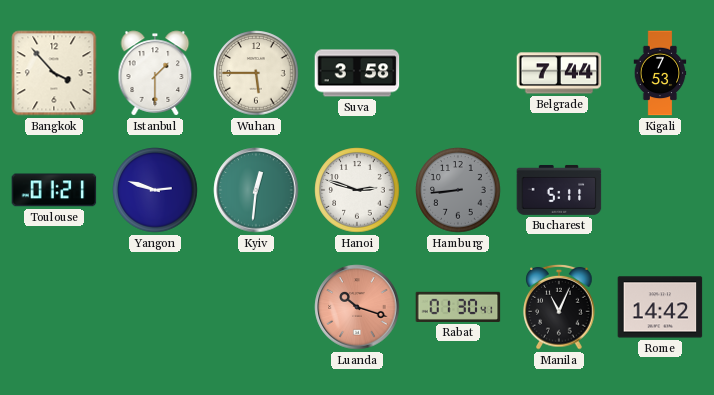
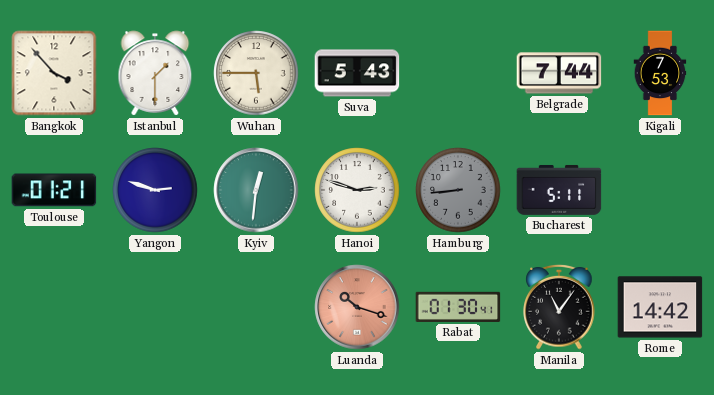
Suva: 3:58 -> 5:43 (357, 73)
Manila: 11:04 -> 11:06 (559, 307)
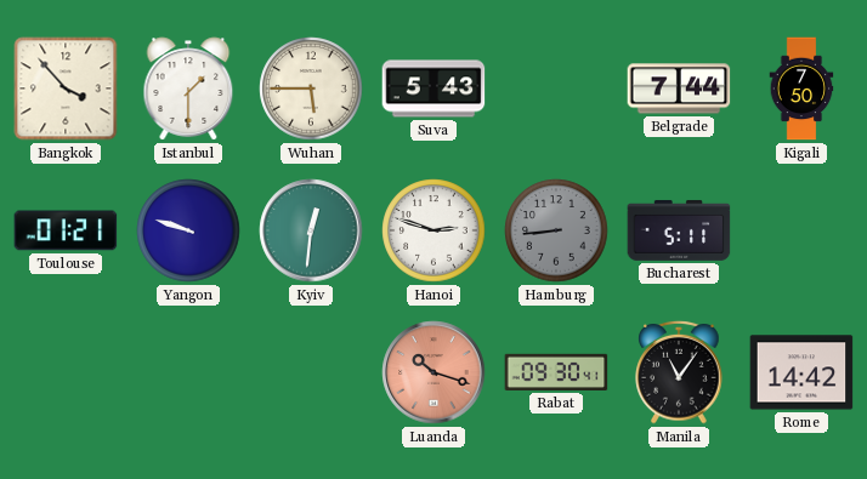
Kigali: 7:53 -> 7:50 (801, 89)
Yangon: 2:48 -> 9:48 (188, 230)
Rabat: 01:30 -> 09:30 (556, 372)
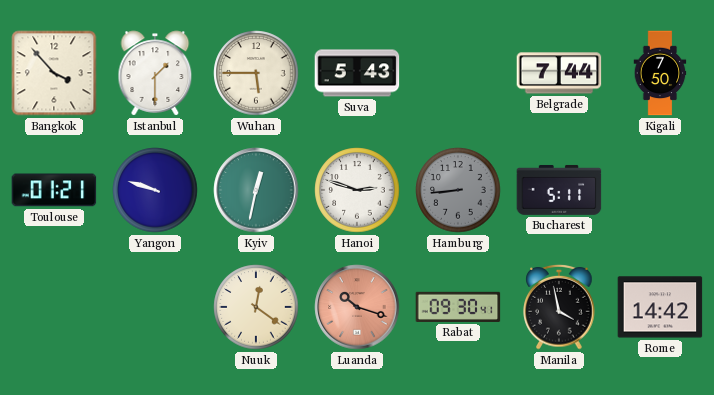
Kyiv: 12:31 -> 12:32 (256, 190)
Nuuk: none -> 12:21 (256, 307)
Manila: 11:06 -> 3:58 (559, 307)
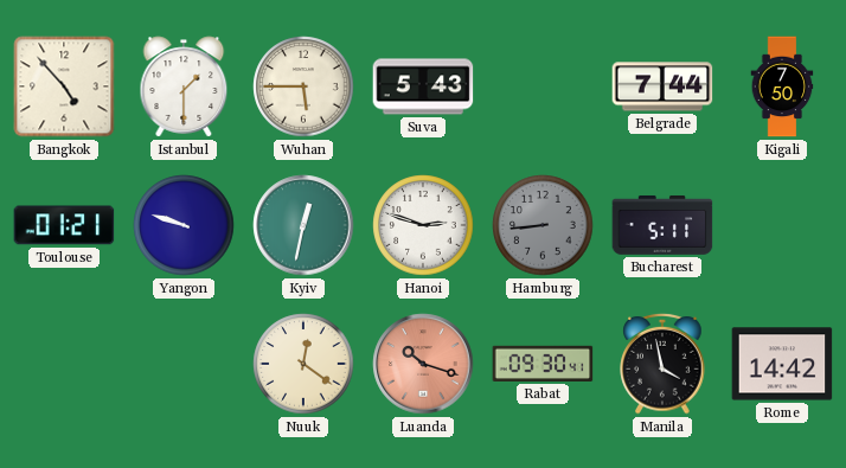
Bangkok: 3:53 -> 4:53 (64, 86)
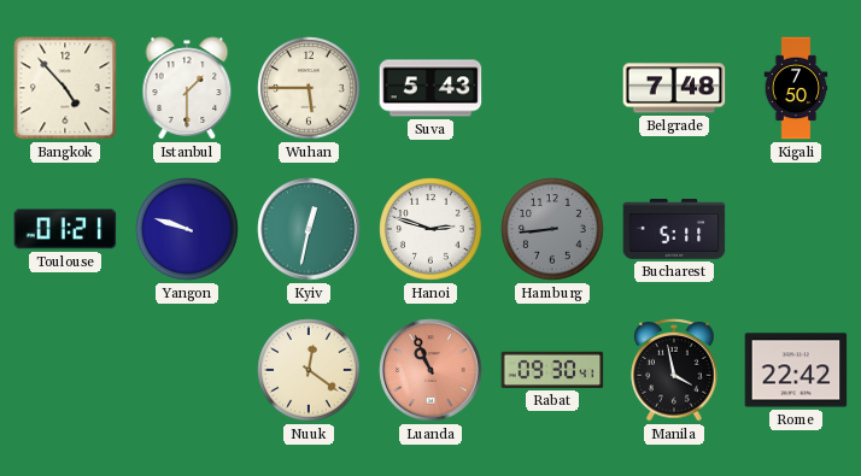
Belgrade: 7:44 -> 7:48 (674, 88)
Luanda: 10:18 -> 10:56 (430, 370)
Rome: 14:42 -> 22:42 (796, 370)
